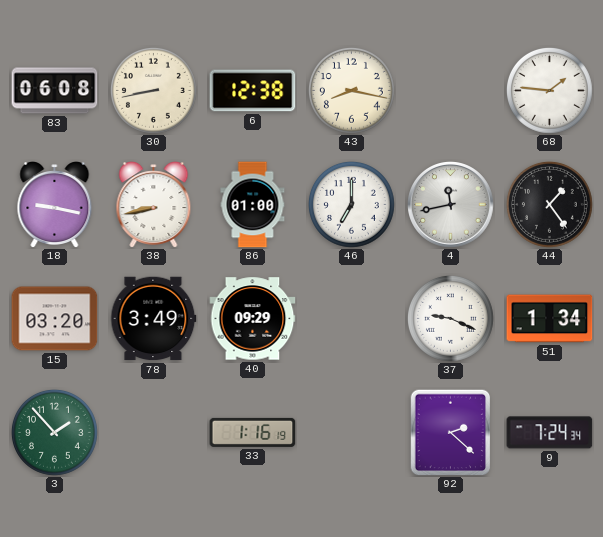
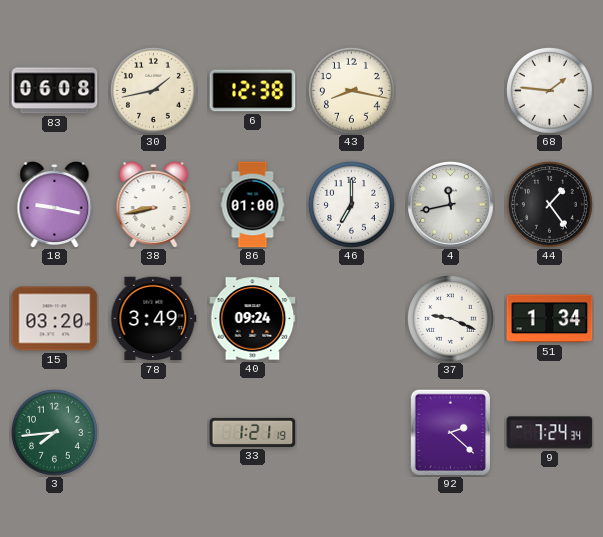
30: 8:43 -> 1:43 (153, 90)
40: 09:29 -> 09:24 (253, 319)
3: 1:53 -> 7:44 (54, 432)
33: 1:16 -> 1:21 (253, 432)
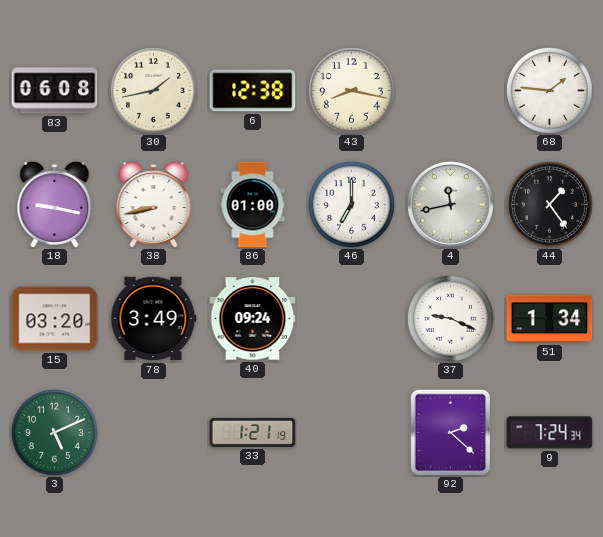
3: 7:44 -> 5:11 (54, 432)
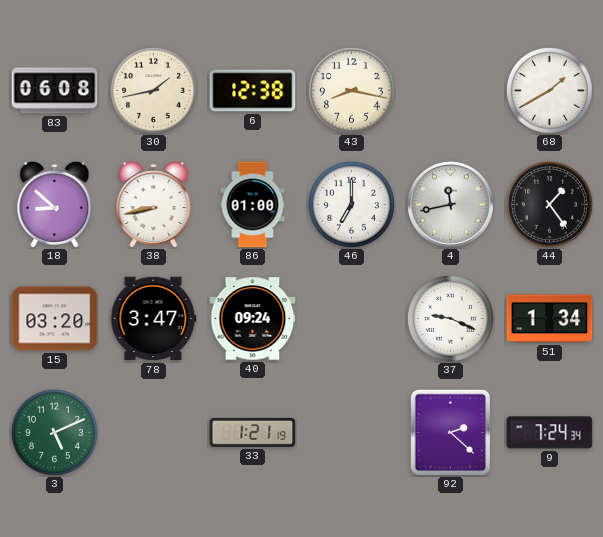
68: 1:46 -> 1:40 (549, 90)
18: 9:17 -> 8:52 (55, 205)
78: 3:49 -> 3:47 (154, 319)
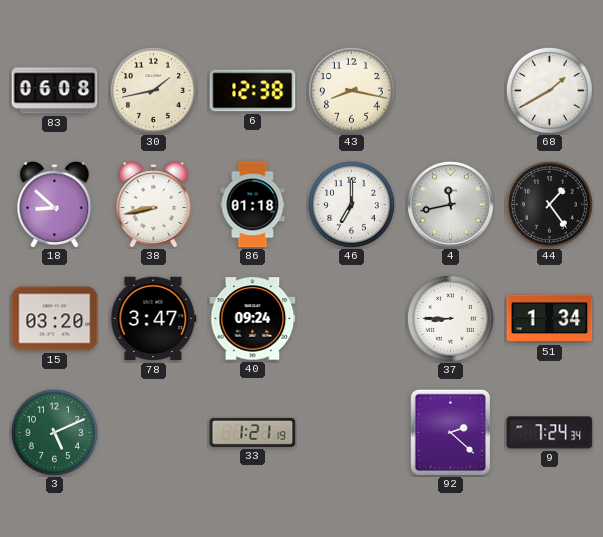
86: 01:00 -> 01:18 (253, 205)
37: 9:19 -> 8:45 (450, 318)
